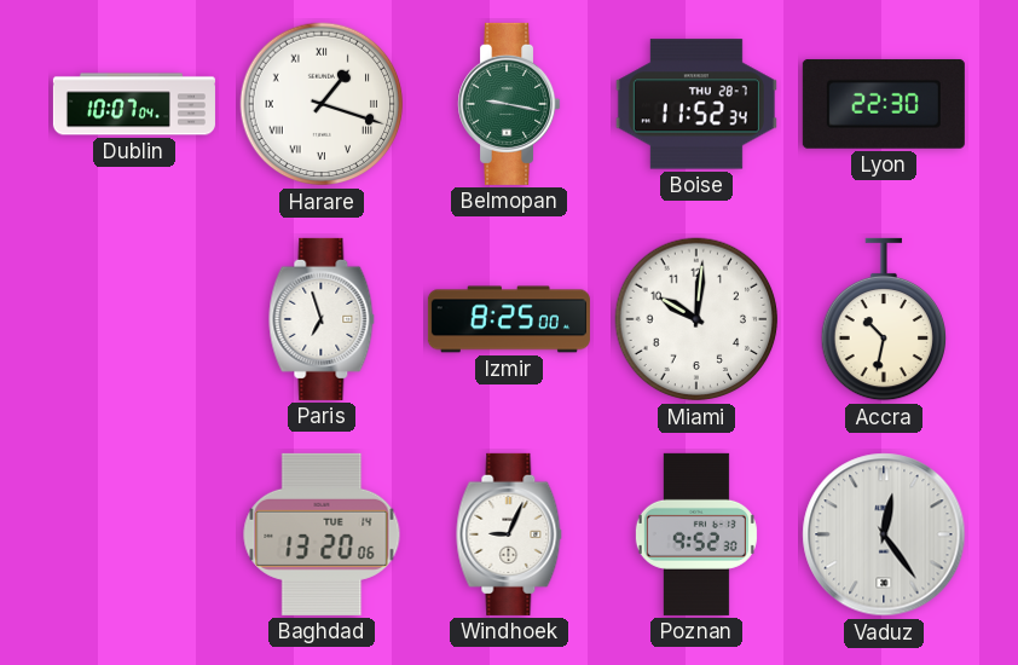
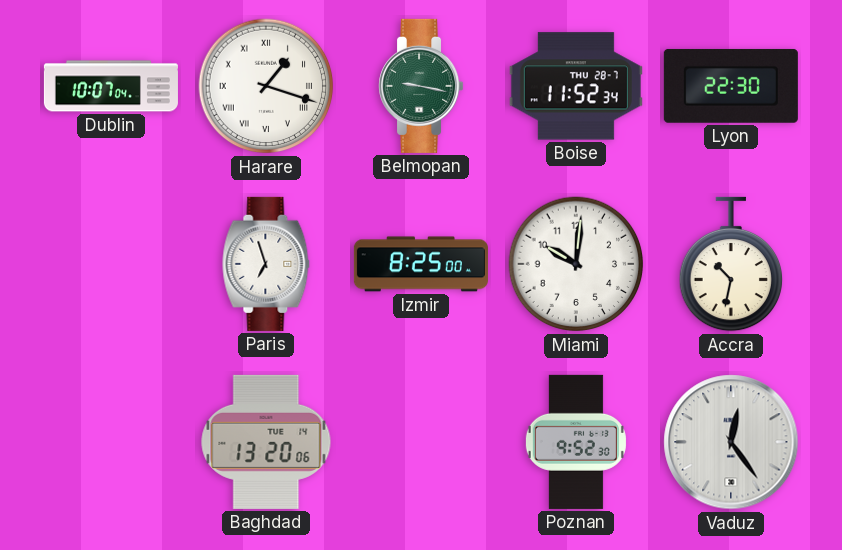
Windhoek: 9:04 -> none (509, 534)
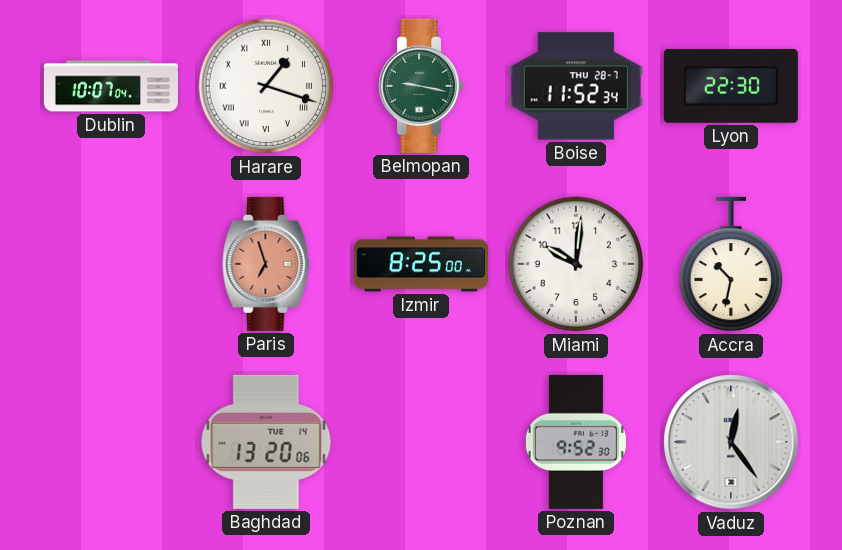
Paris dial: white -> salmon (266, 264)
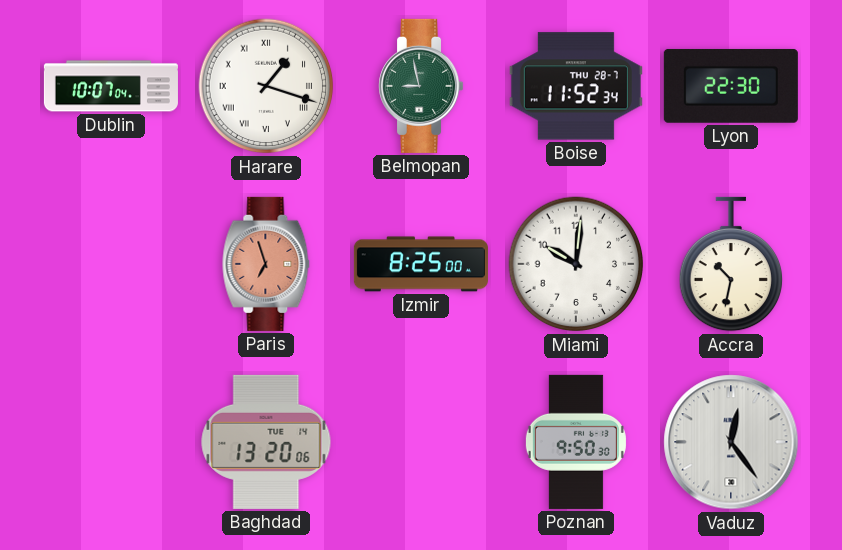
Belmopan: 9:17 -> 8:58 (421, 86)
Poznan: 9:52 -> 9:50 (576, 442)
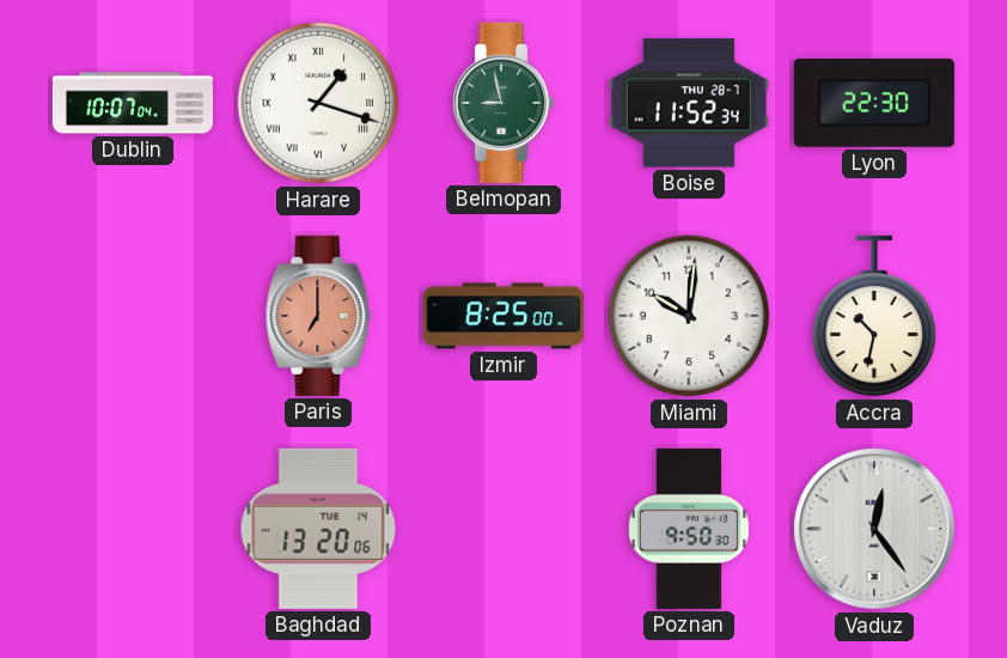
Paris: 6:57 -> 7:00 (318, 316)
